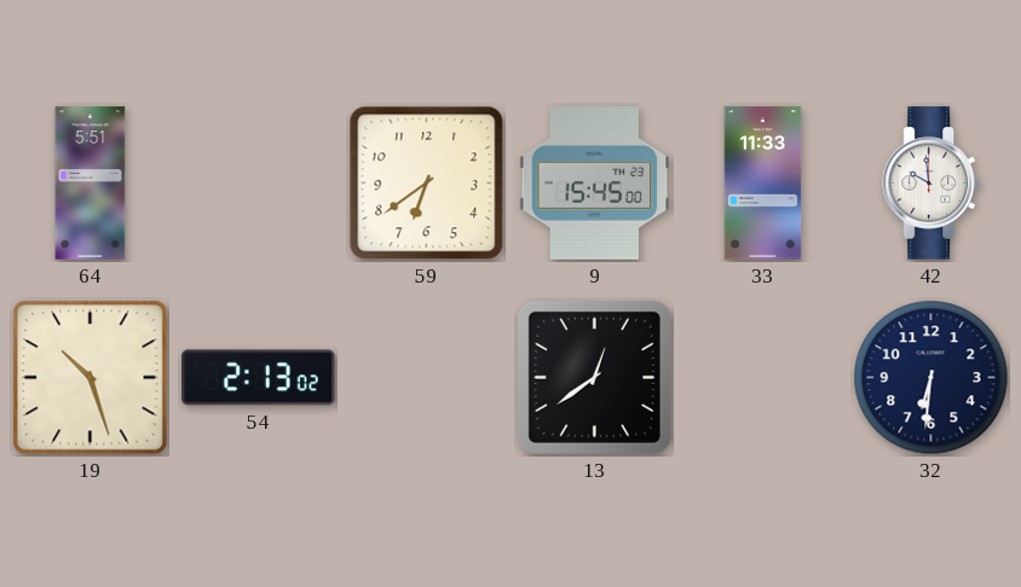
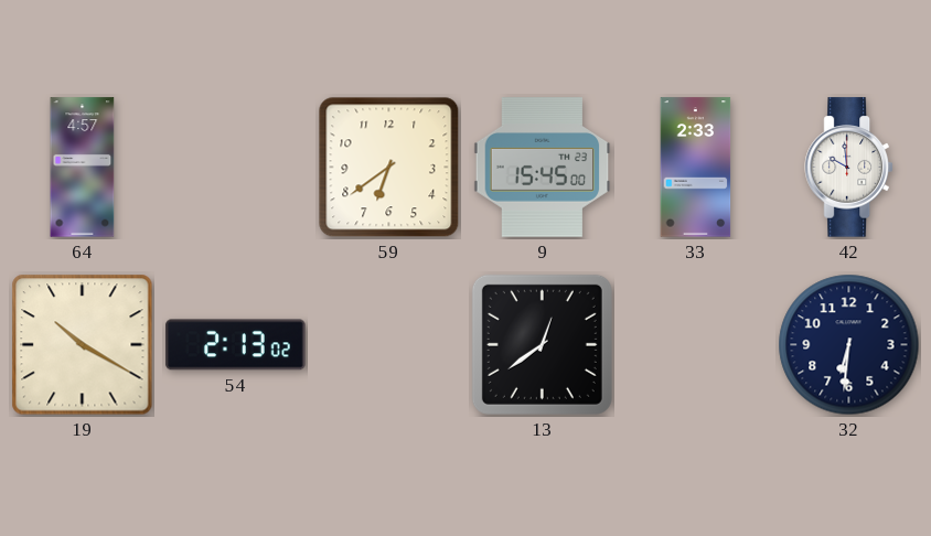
64: 5:51 -> 4:57 (83, 168)
33: 11:33 -> 2:33 (696, 168)
19: 10:27 -> 10:20 (83, 345)
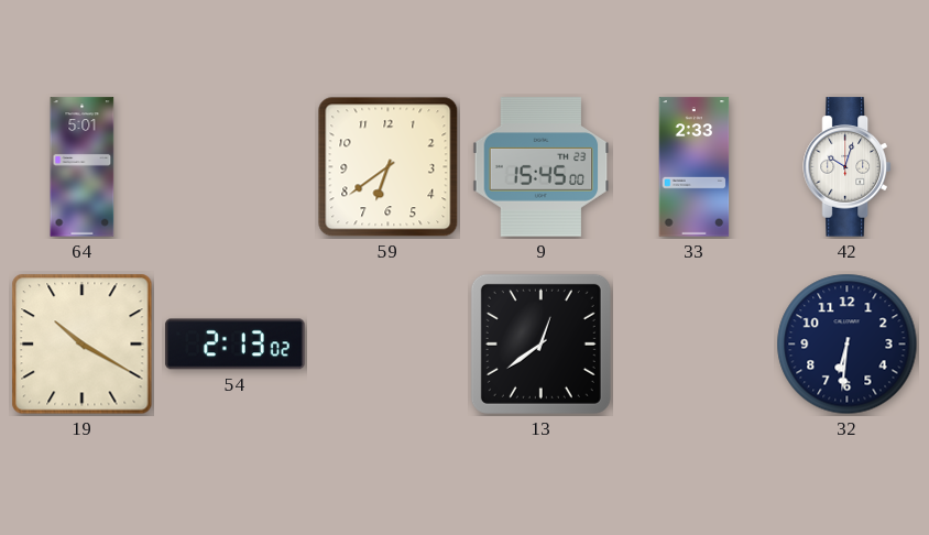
64: 4:57 -> 5:01 (83, 167)
42: 9:59 -> 10:03 (846, 167)
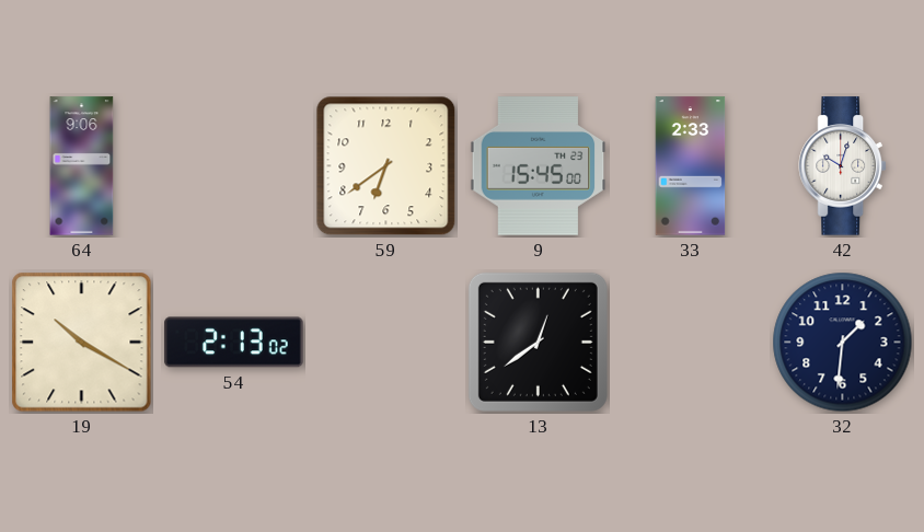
64: 5:01 -> 9:06 (82, 166)
32: 6:31 -> 1:31 (843, 343)
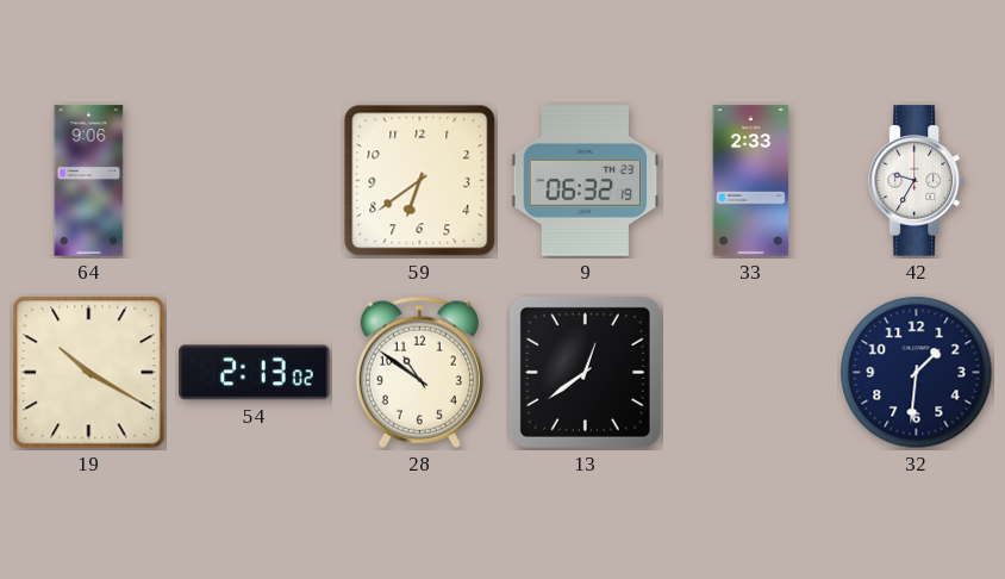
9: 15:45 -> 06:32 (586, 181)
42: 10:03 -> 9:35 (916, 181)
28: none -> 10:51 (419, 372)
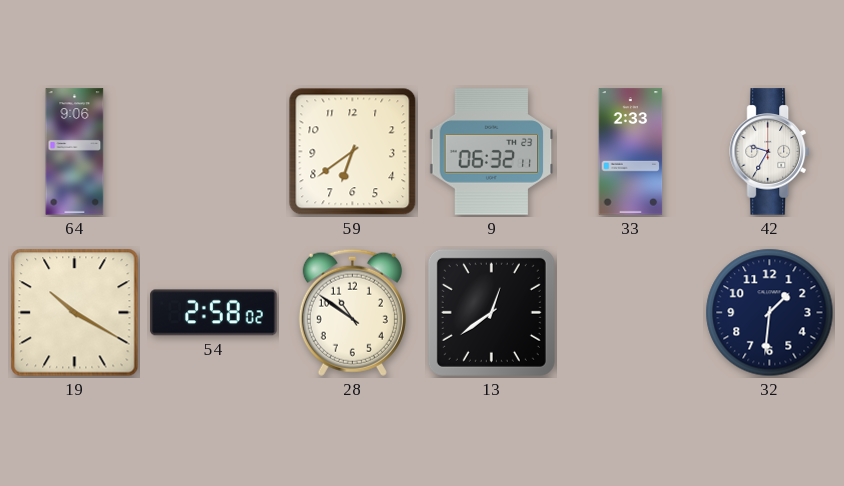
9: 06:32:19 -> 06:32:11 (492, 152)
54: 2:13 -> 2:58 (214, 313)
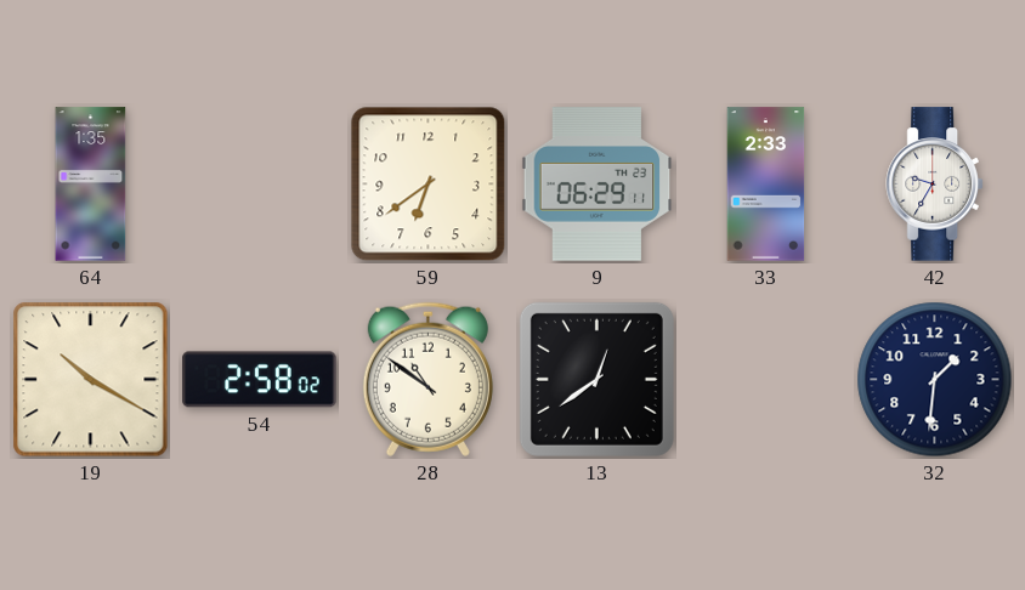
64: 9:06 -> 1:35 (91, 185)
9: 06:32 -> 06:29 (598, 185)
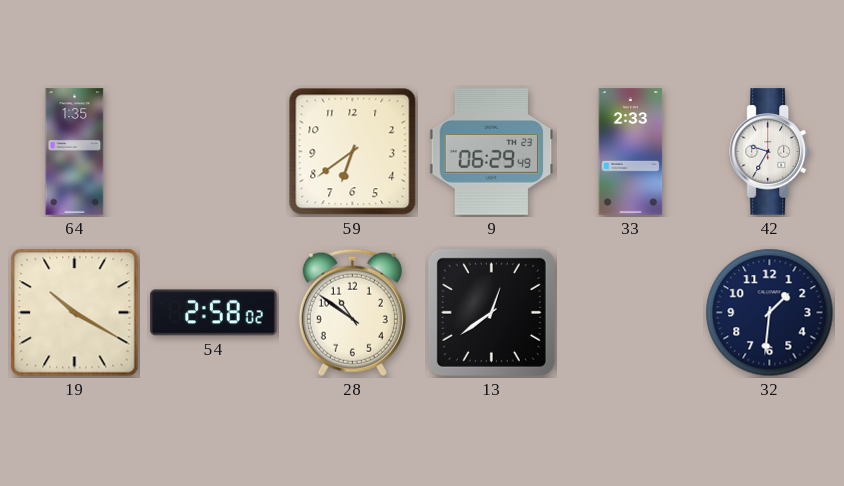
9: 06:29:11 -> 06:29:49 (492, 152)
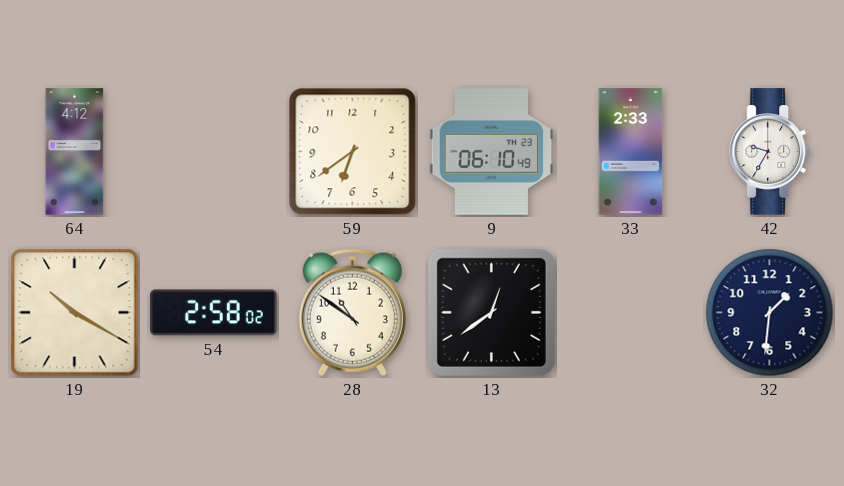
64: 1:35 -> 4:12 (75, 152)
9: 06:29 -> 06:10 (492, 152)
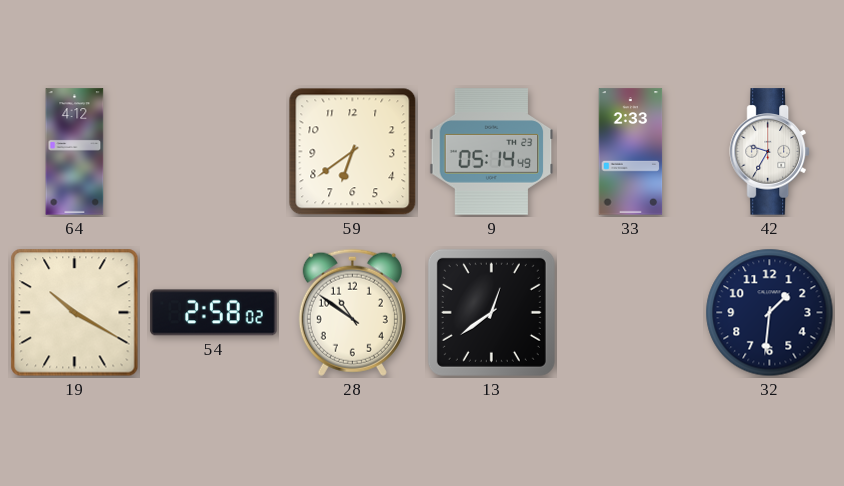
9: 06:10 -> 05:14 (492, 152)
